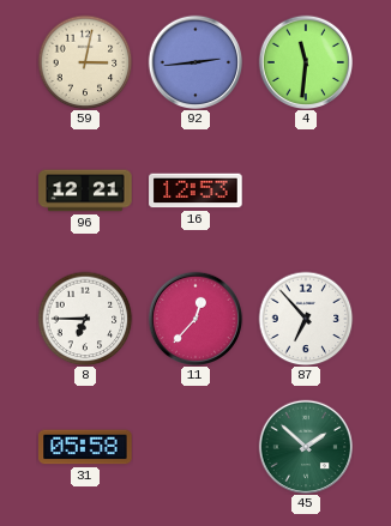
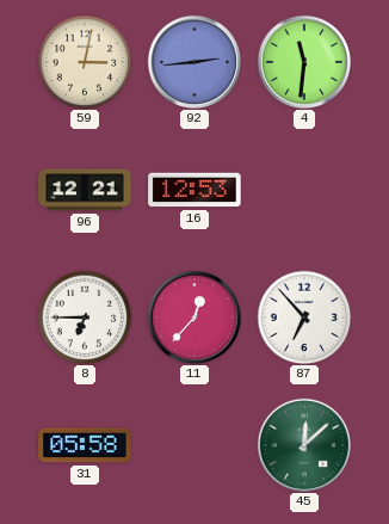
45: 1:52 -> 12:08 (304, 445)
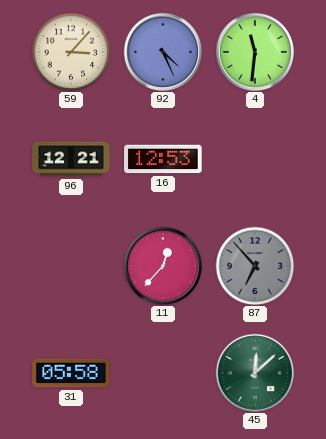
59: 3:02 -> 3:07 (71, 52)
92: 2:44 -> 4:26 (163, 52)
8: 6:45 -> none (85, 318)
87 dial: white -> grey (255, 266)
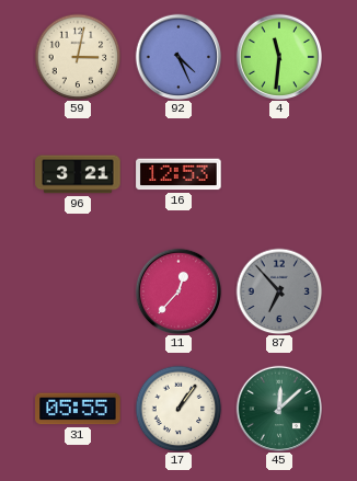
59: 3:07 -> 3:02 (78, 57)
96: 12:21 -> 3:21 (78, 174)
31: 05:58 -> 05:55 (78, 409)
17: none -> 1:06 (178, 409)
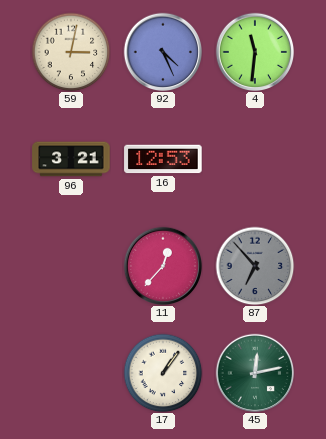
31: 05:55 -> none (78, 409)
45: 12:08 -> 12:13 (255, 373)
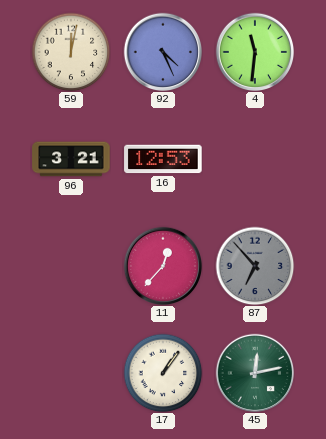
59: 3:02 -> 12:02 (71, 52)
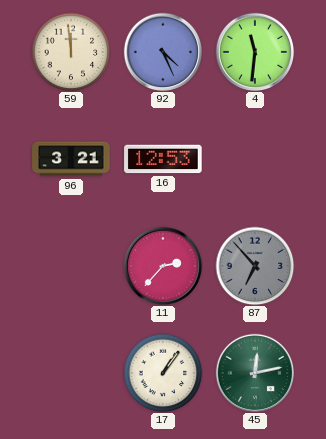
59: 12:02 -> 11:59 (71, 52)
11: 12:37 -> 2:37 (163, 266)
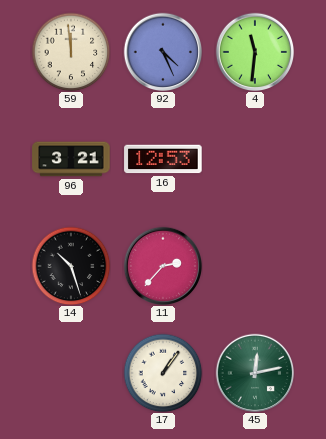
14: none -> 10:27 (71, 266)
87: 6:53 -> none (255, 266)
